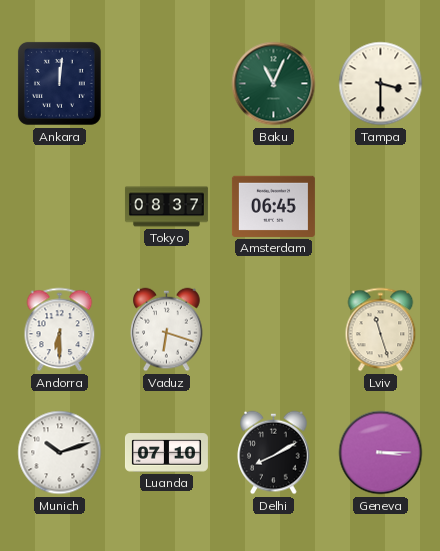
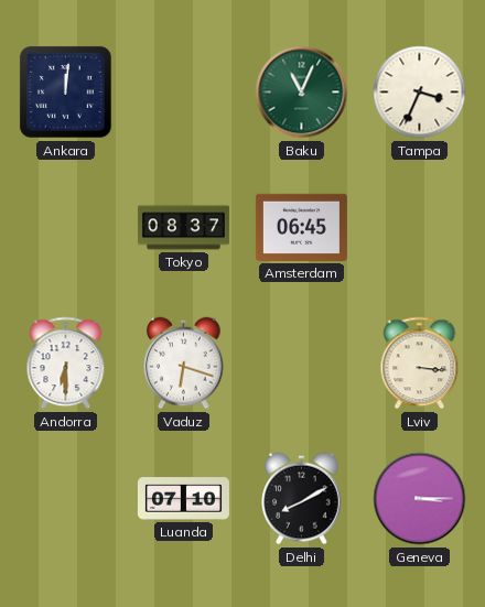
Tampa: 3:30 -> 3:34 (420, 93)
Lviv: 11:27 -> 3:16 (420, 364)
Munich: 10:12 -> none (60, 453)
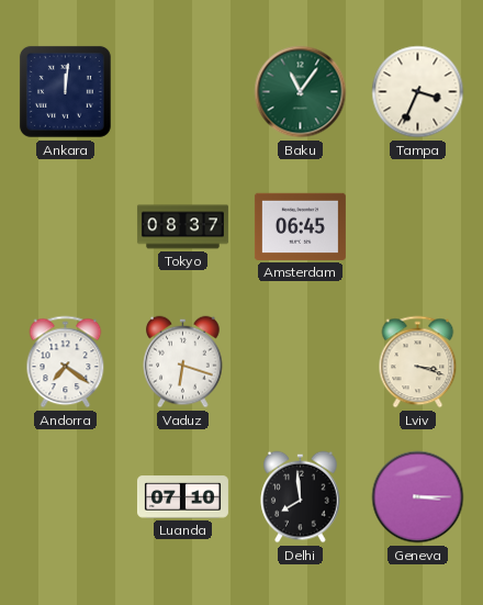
Baku: 11:04 -> 11:06 (301, 92)
Andorra: 6:30 -> 7:21 (66, 362)
Lviv: 3:16 -> 3:18 (418, 362)
Delhi: 8:10 -> 7:59 (301, 497)
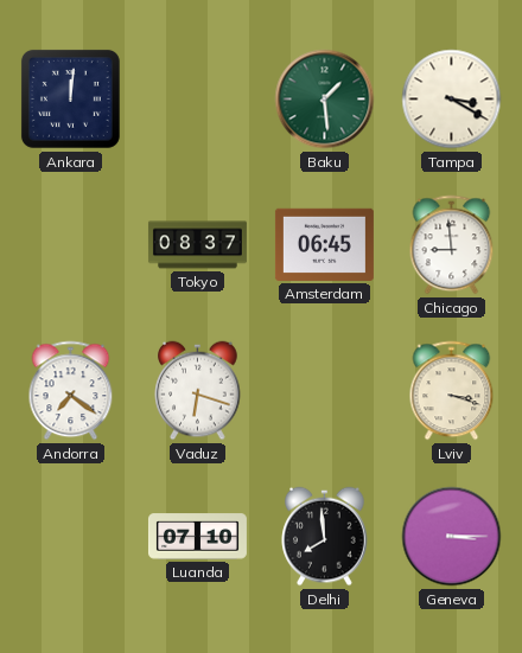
Baku: 11:06 -> 1:29 (325, 100)
Tampa: 3:34 -> 3:20 (452, 100)
Chicago: none -> 8:59 (452, 245)
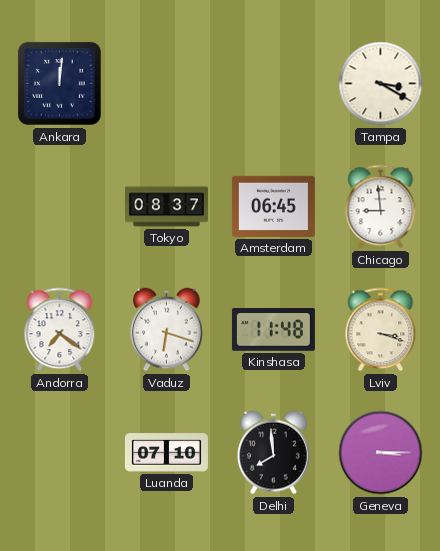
Baku: 1:29 -> none (325, 100)
Kinshasa: none -> 11:48 (273, 330)
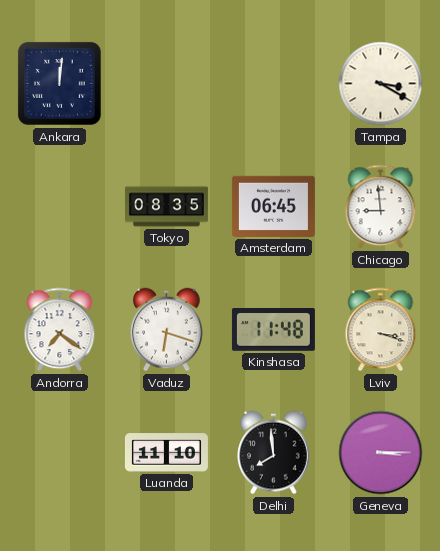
Tokyo: 08:37 -> 08:35 (166, 207)
Luanda: 07:10 -> 11:10 (166, 453)
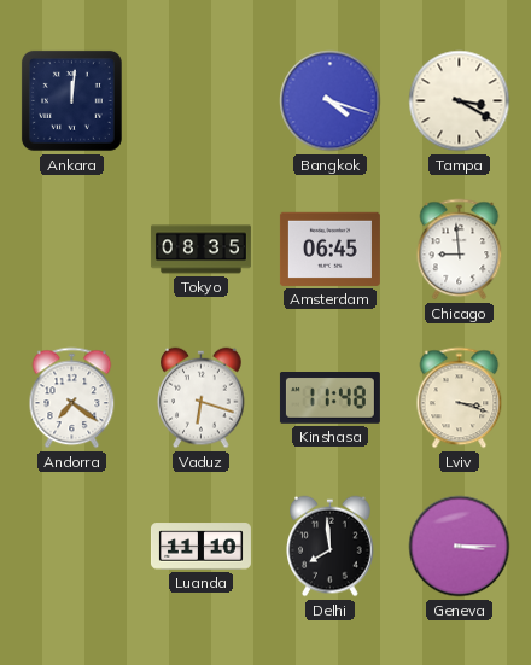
Bangkok: none -> 4:18 (331, 101)
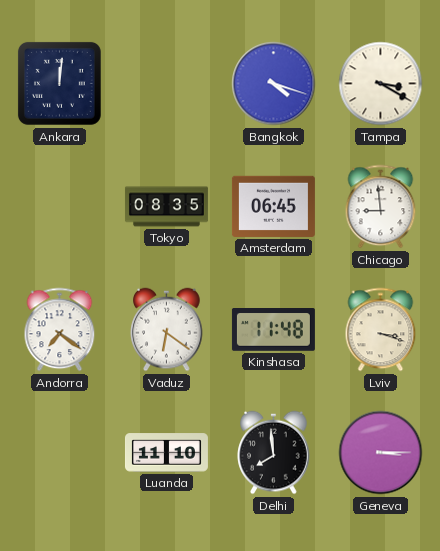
Vaduz: 6:18 -> 6:21 (167, 330)
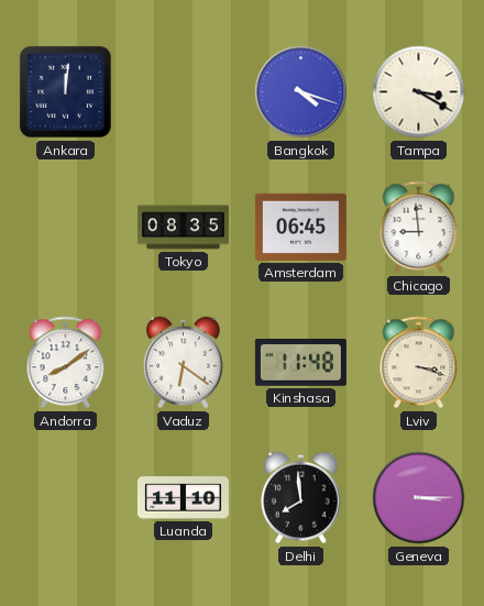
Andorra: 7:21 -> 8:09 (66, 363)
